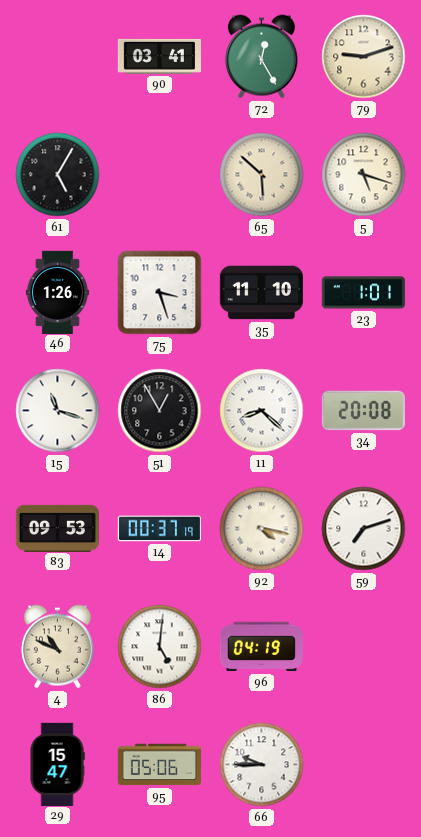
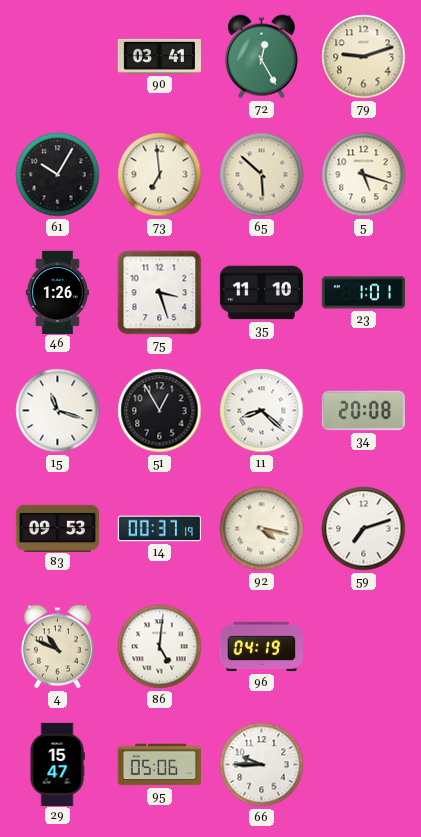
61: 5:05 -> 10:05 (58, 175)
73: none -> 6:59 (160, 175)
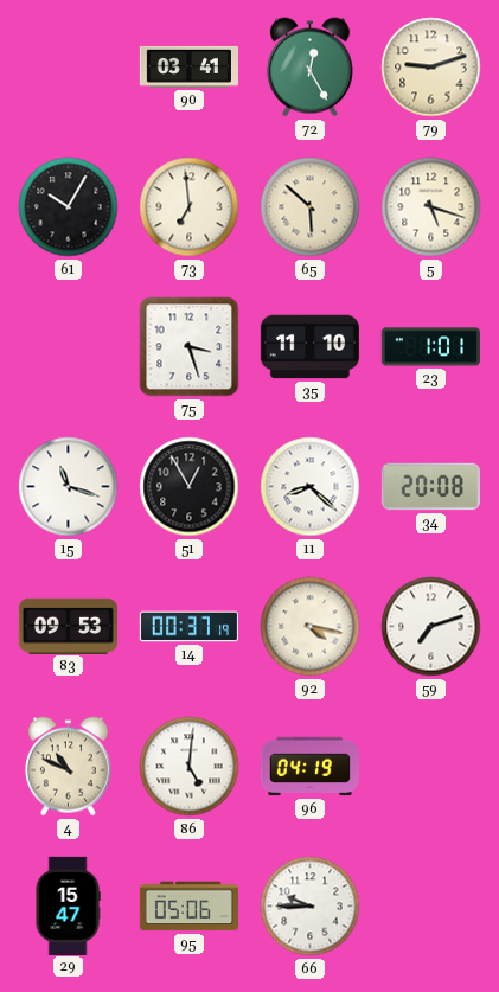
46: 1:26 -> none (57, 292)
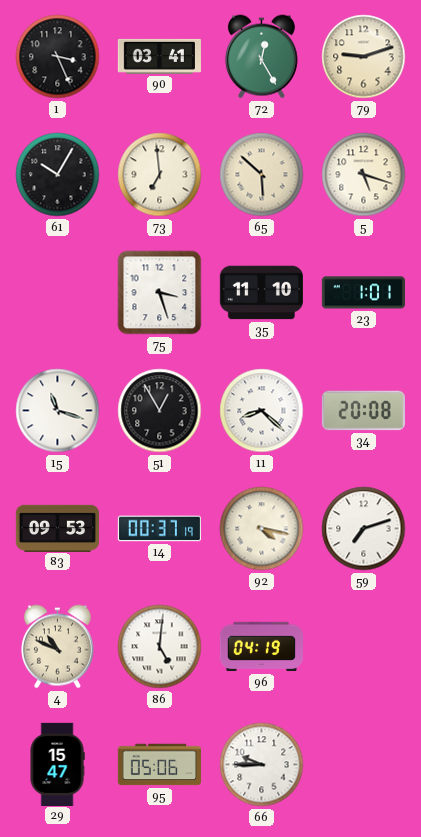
1: none -> 3:26 (58, 57)
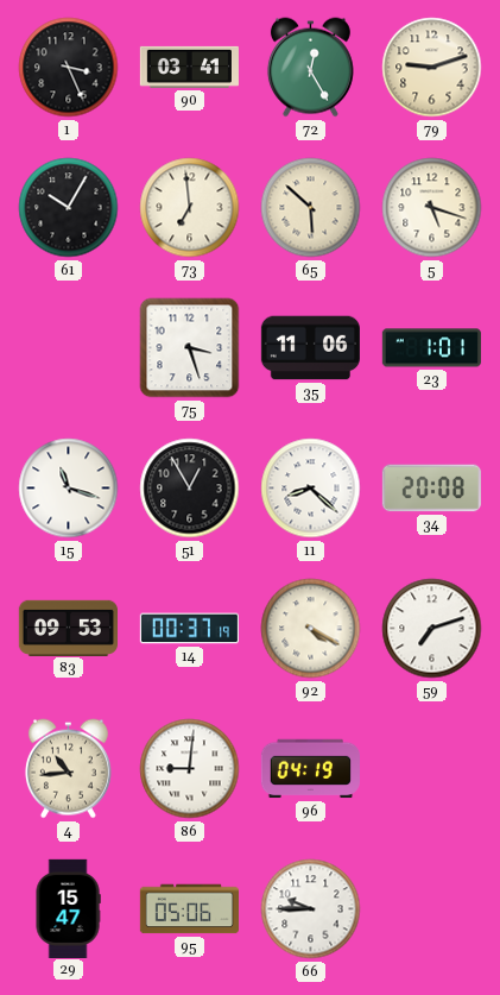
35: 11:10 -> 11:06 (310, 348)
92: 4:17 -> 4:20 (311, 629)
4: 10:49 -> 10:44 (68, 769)
86: 5:01 -> 9:01 (190, 769)
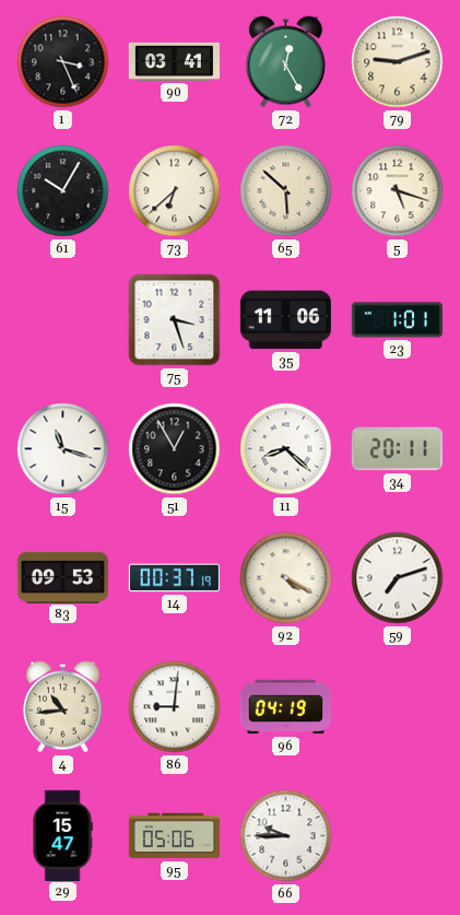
73: 6:59 -> 6:38 (175, 191)
34: 20:08 -> 20:11 (397, 449)
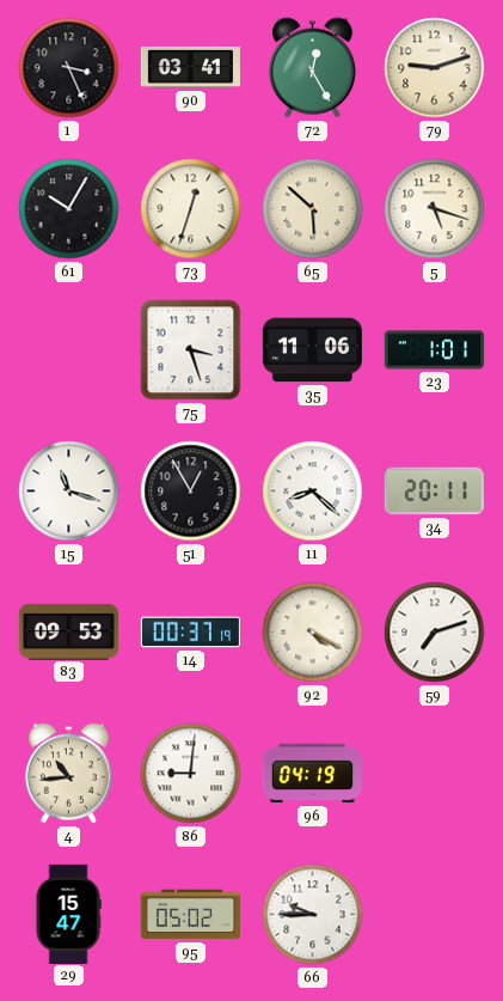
73: 6:38 -> 12:33 (191, 209)
95: 05:06 -> 05:02 (190, 915)
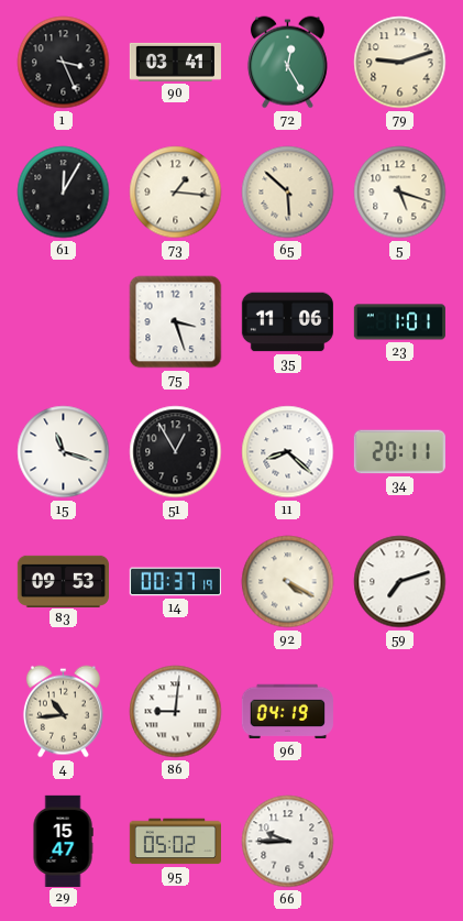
61: 10:05 -> 12:05 (64, 193)
73: 12:33 -> 1:16 (176, 193)
